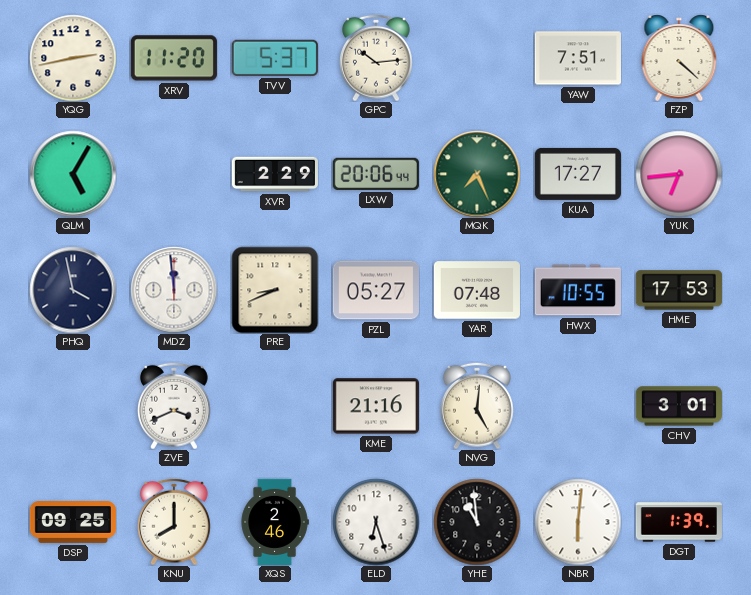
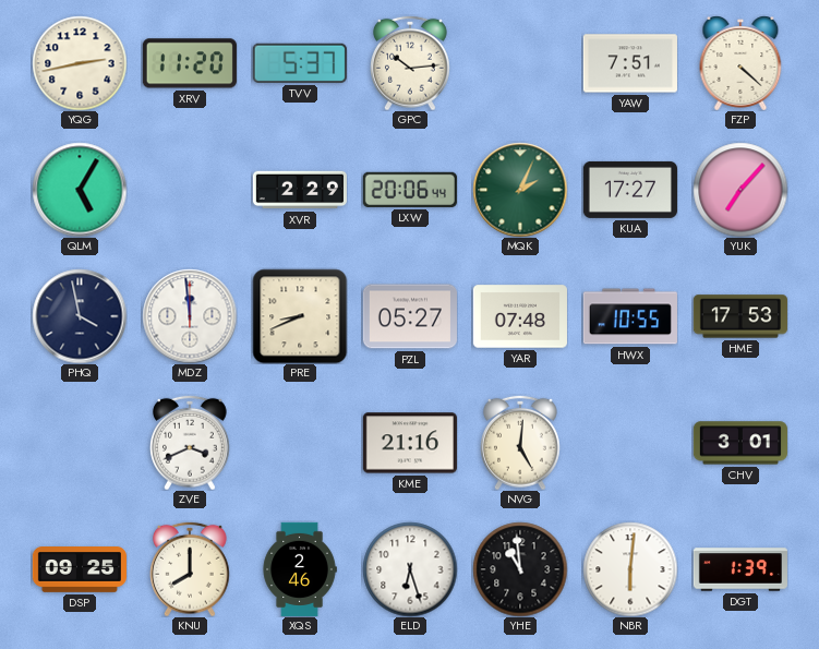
MQK: 7:26 -> 2:04 (520, 190)
YUK: 6:44 -> 7:07 (740, 190)
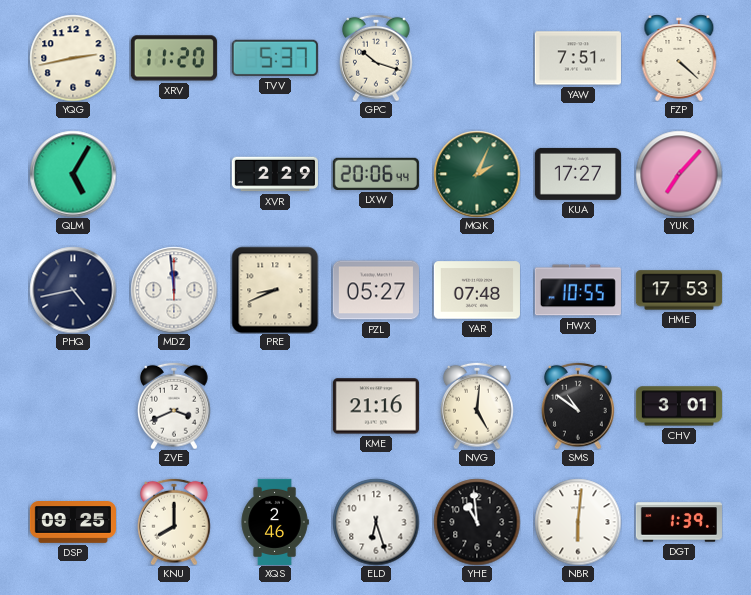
GPC: 10:14 -> 10:18 (377, 58)
PHQ: 3:58 -> 4:43 (73, 290)
SMS: none -> 10:51 (579, 406)
